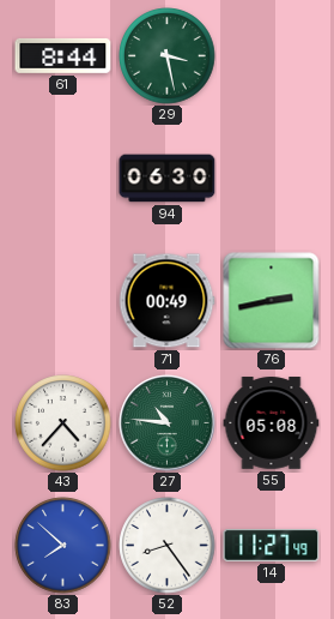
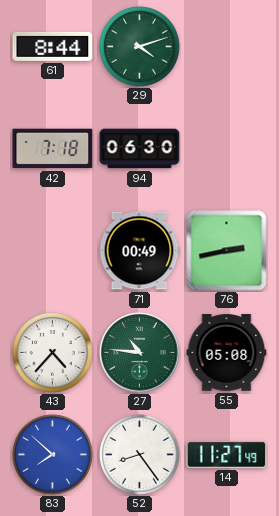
29: 3:28 -> 4:12 (140, 47)
42: none -> 7:18 (53, 149)
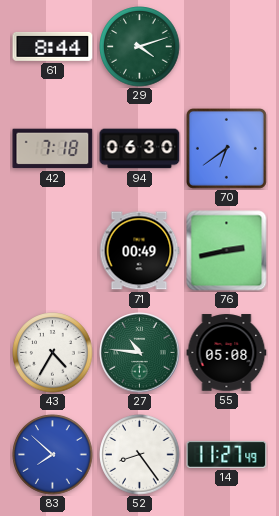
70: none -> 6:39 (226, 148)
43: 4:37 -> 4:35 (53, 353)
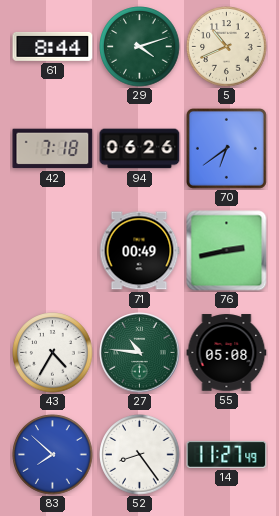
5: none -> 10:41 (227, 47)
94: 06:30 -> 06:26 (140, 149)
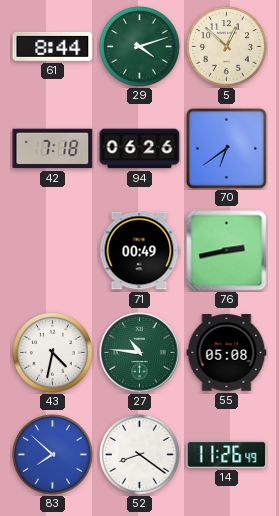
5: 10:41 -> 12:52 (227, 47)
43: 4:35 -> 4:32 (53, 353)
52: 8:24 -> 8:21 (140, 455)
14: 11:27 -> 11:26 (227, 454)
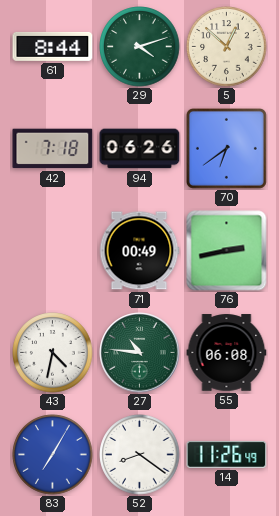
55: 05:08 -> 06:08 (227, 353)
83: 7:52 -> 7:05 (53, 455)
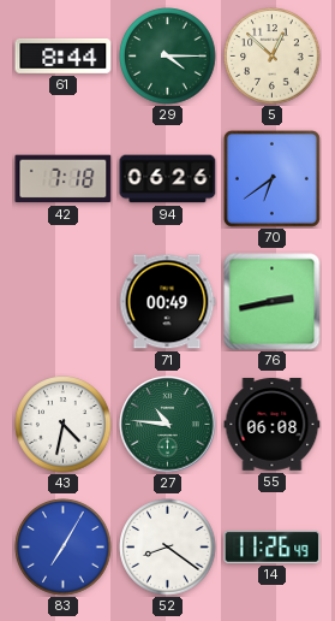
29: 4:12 -> 4:15 (168, 57)
